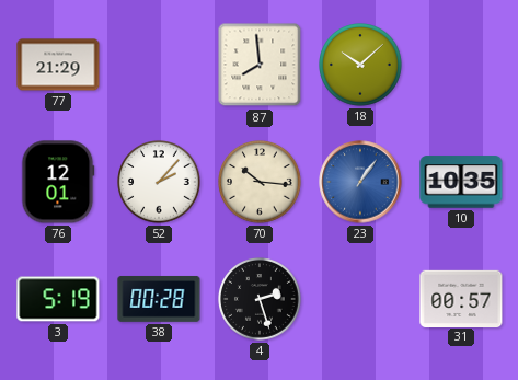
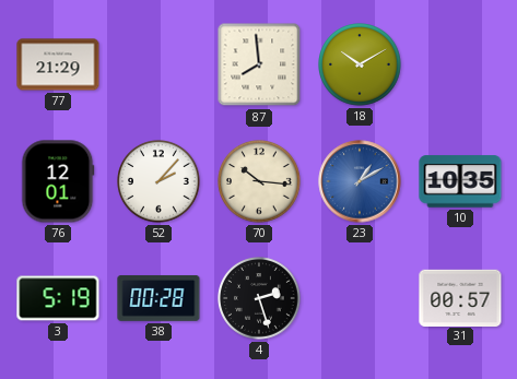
18: 10:08 -> 10:10 (361, 66)
23: 1:06 -> 1:10 (360, 181)
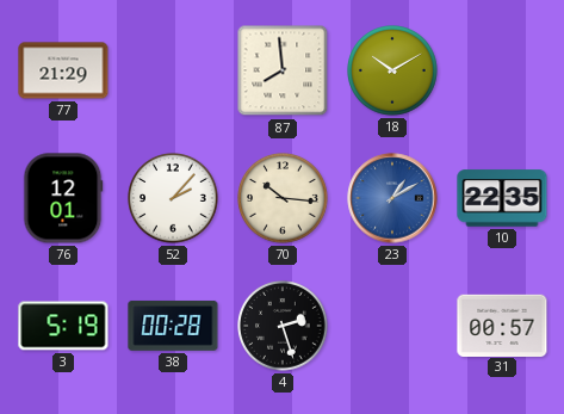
10: 10:35 -> 22:35 (502, 198)
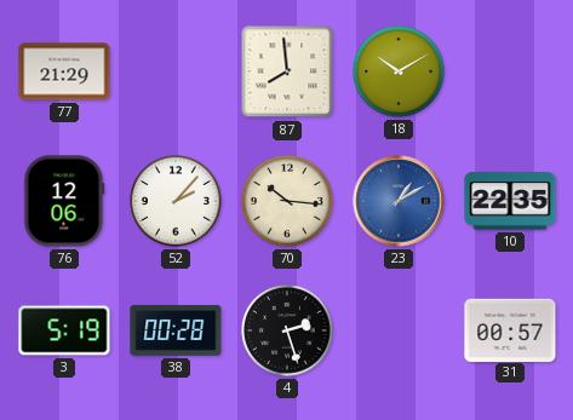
76: 12:01 -> 12:06 (64, 201)
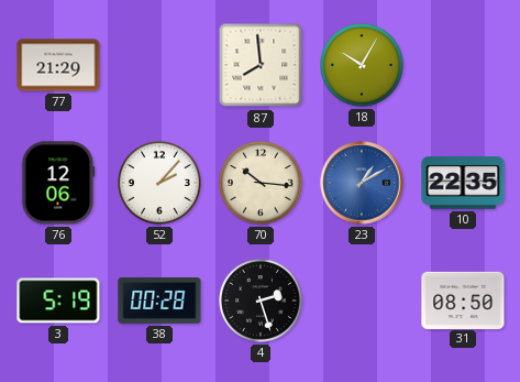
18: 10:10 -> 10:05 (363, 66)
31: 00:57 -> 08:50 (463, 299)
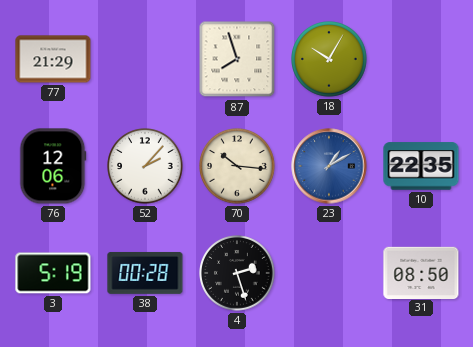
87: 7:59 -> 7:57 (237, 59)
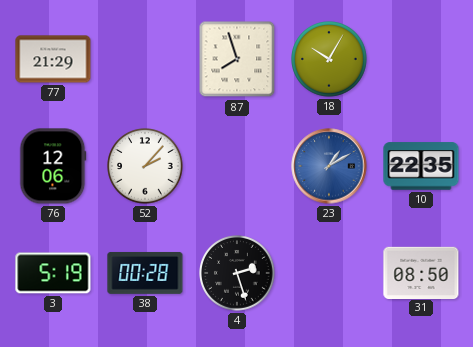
70: 10:16 -> none (238, 167)
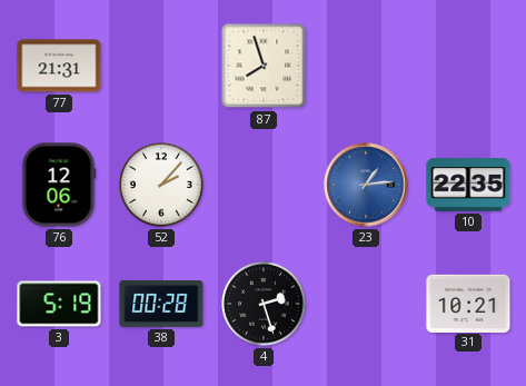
77: 21:29 -> 21:31 (59, 66)
18: 10:05 -> none (330, 60)
23: 1:10 -> 1:14 (366, 185)
31: 08:50 -> 10:21 (468, 303)
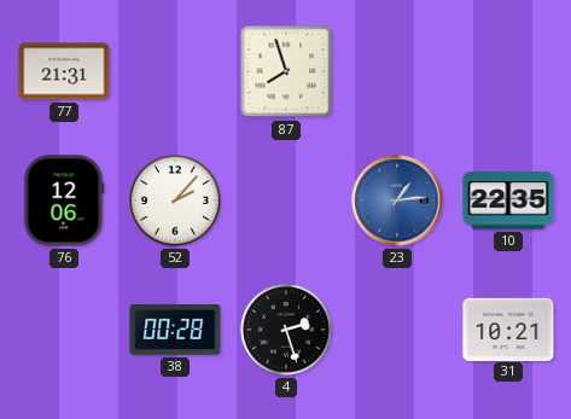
3: 5:19 -> none (59, 304)
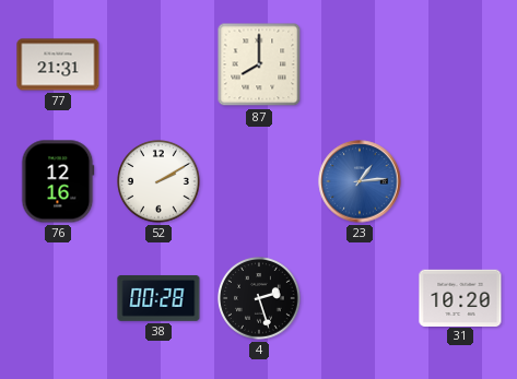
87: 7:57 -> 8:00 (259, 64)
76: 12:06 -> 12:16 (58, 181)
52: 2:07 -> 2:10 (160, 182)
10: 22:35 -> none (508, 200)
31: 10:21 -> 10:20 (460, 297)
